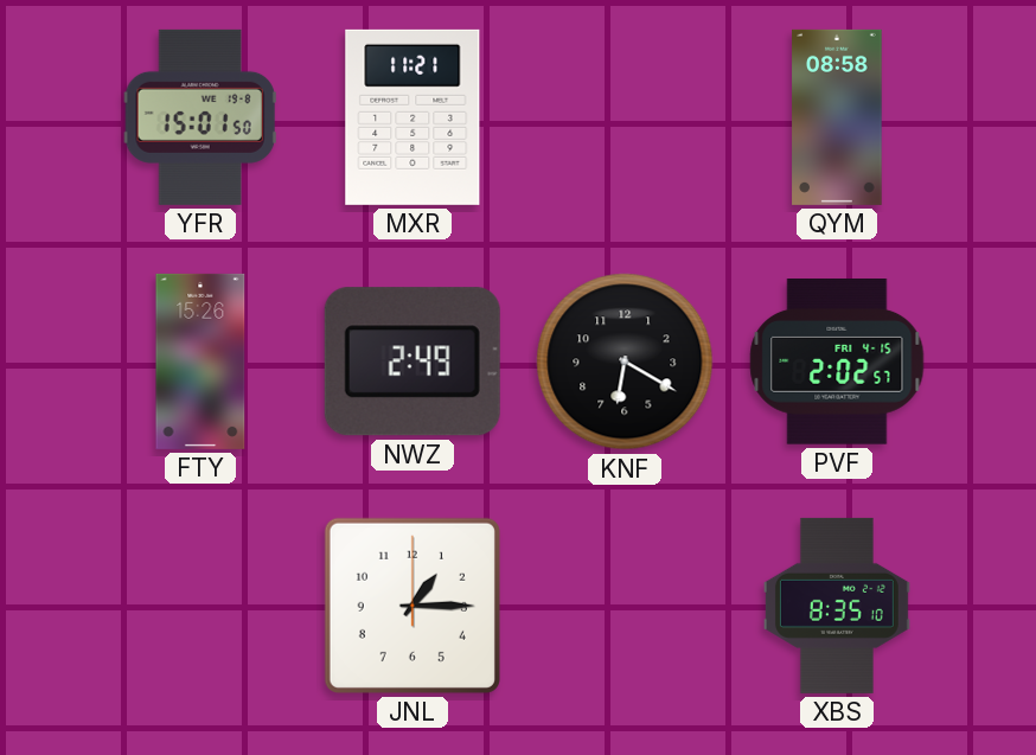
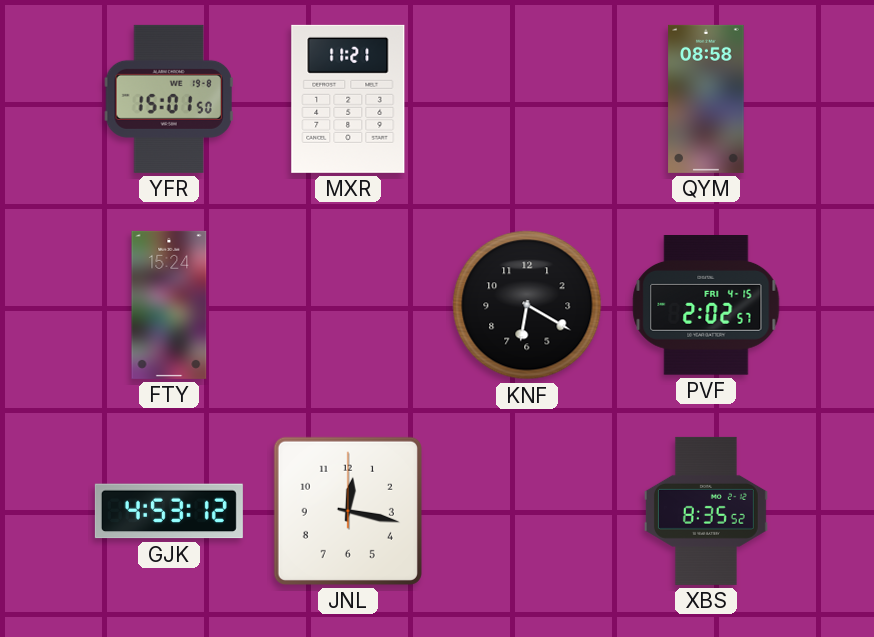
FTY: 15:26 -> 15:24 (169, 305)
NWZ: 2:49 -> none (413, 361)
GJK: none -> 4:53 (169, 511)
JNL: 1:15 -> 12:17 (348, 511)
XBS: 8:35:10 -> 8:35:52 (706, 511)
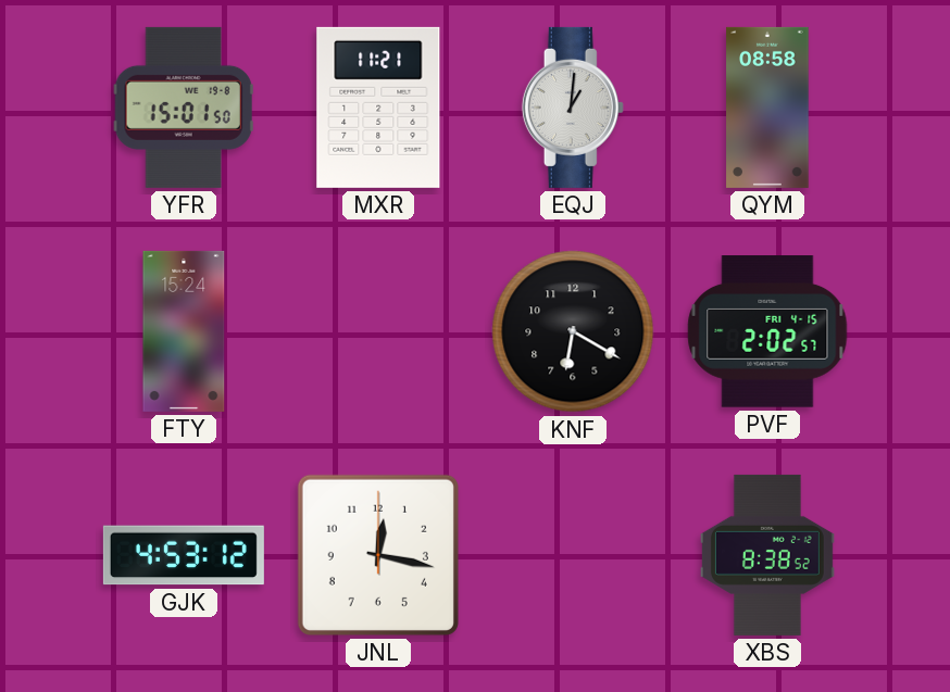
EQJ: none -> 1:01 (573, 108)
XBS: 8:35 -> 8:38 (767, 555)
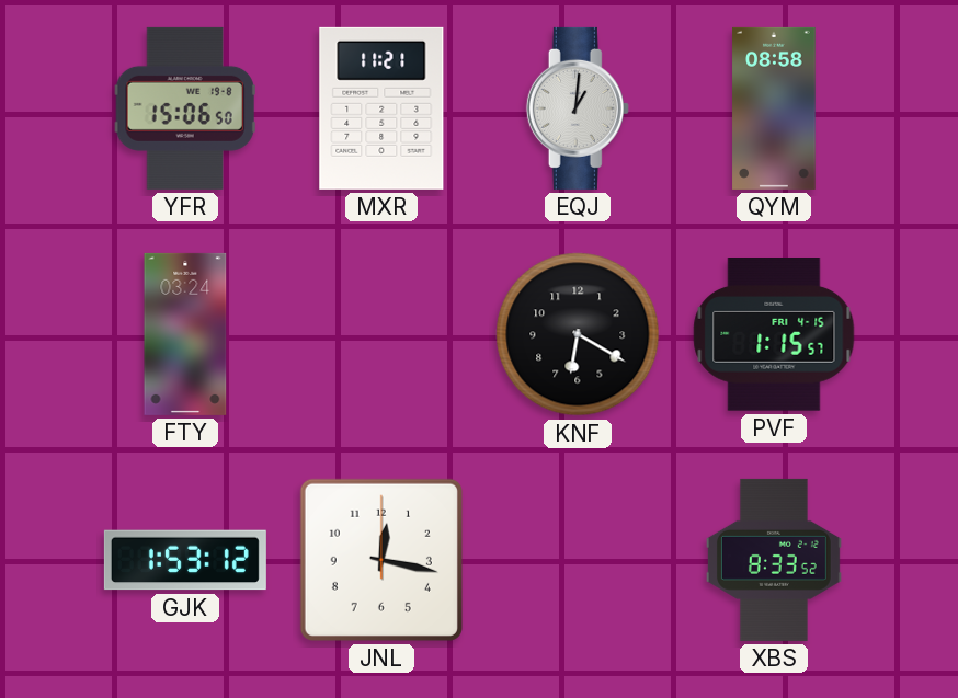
YFR: 15:01 -> 15:06 (185, 108)
FTY: 15:24 -> 03:24 (185, 334)
PVF: 2:02 -> 1:15 (774, 335)
GJK: 4:53 -> 1:53 (185, 560)
XBS: 8:38 -> 8:33 (774, 560)
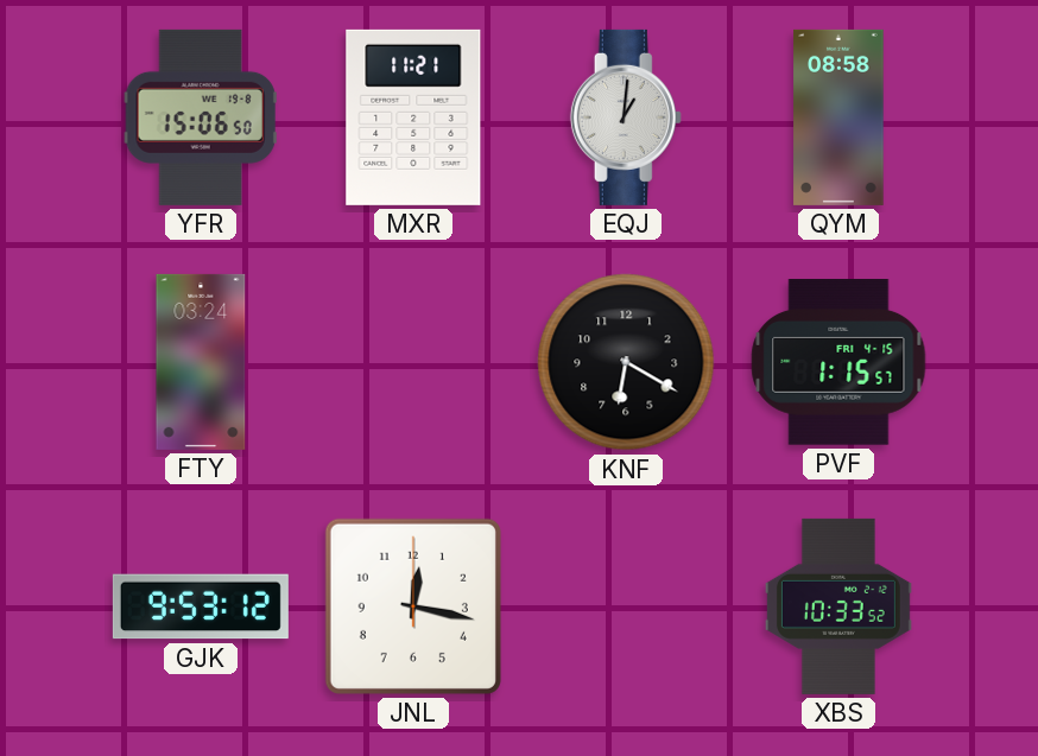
GJK: 1:53 -> 9:53 (201, 606)
XBS: 8:33 -> 10:33 (838, 606)
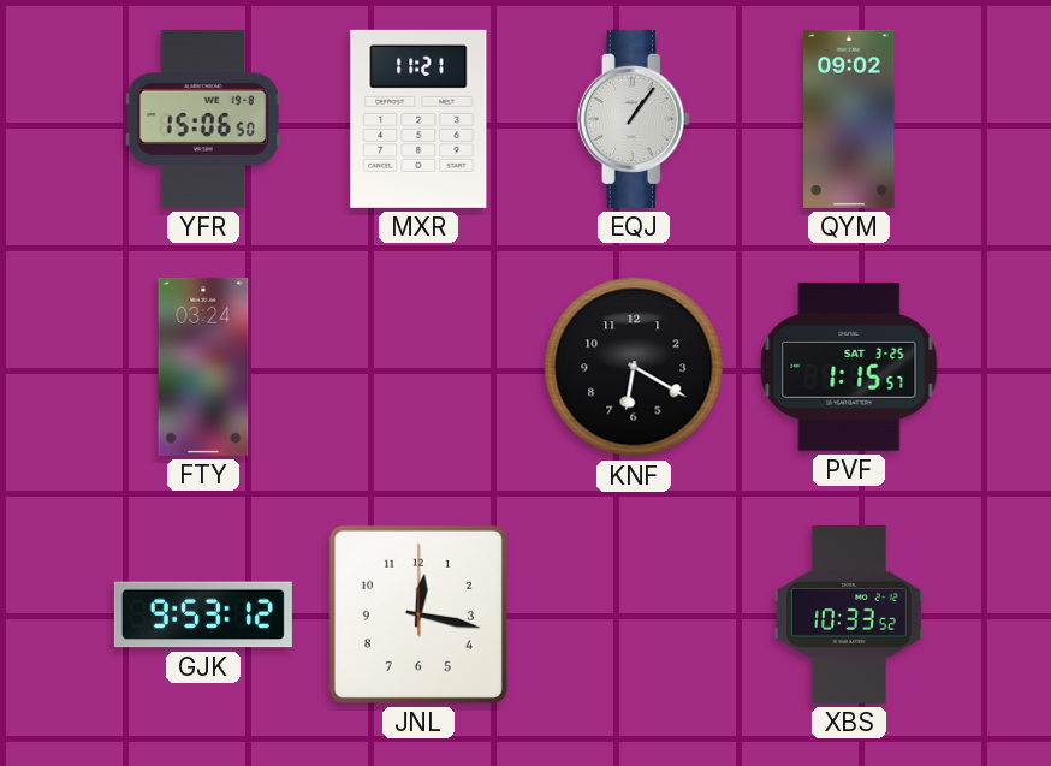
EQJ: 1:01 -> 1:06 (634, 119)
QYM: 08:58 -> 09:02 (849, 119)
PVF date: FRI 4-15 -> SAT 3-25 (849, 368)
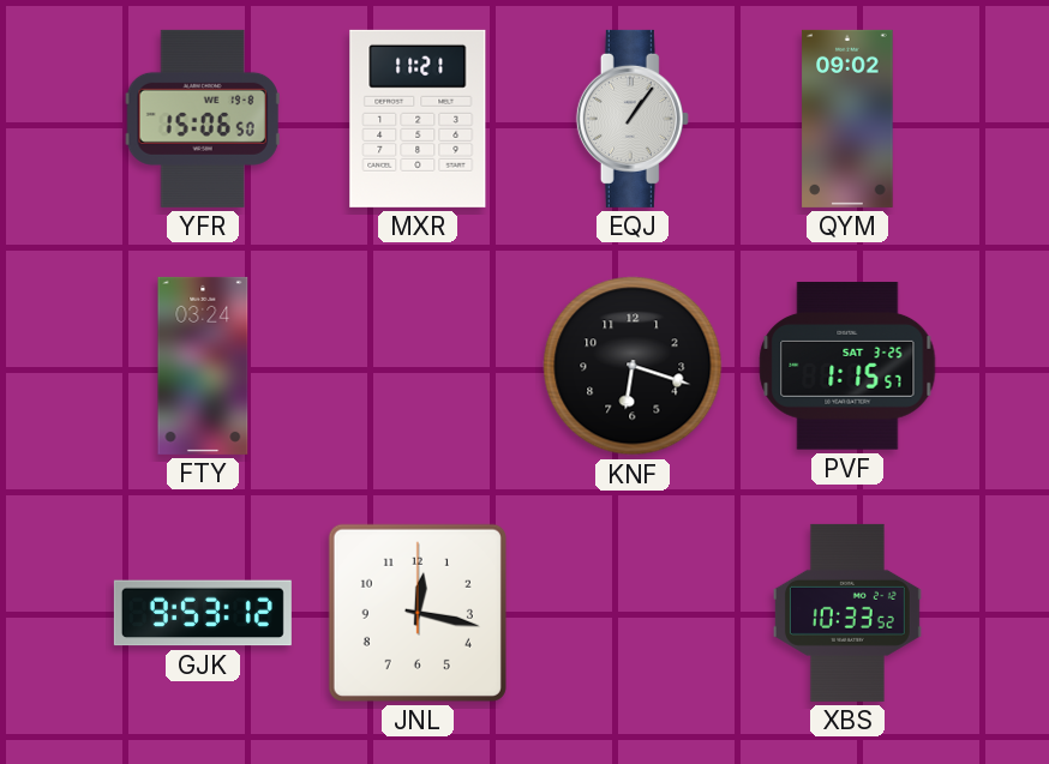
KNF: 6:20 -> 6:18 (633, 366)
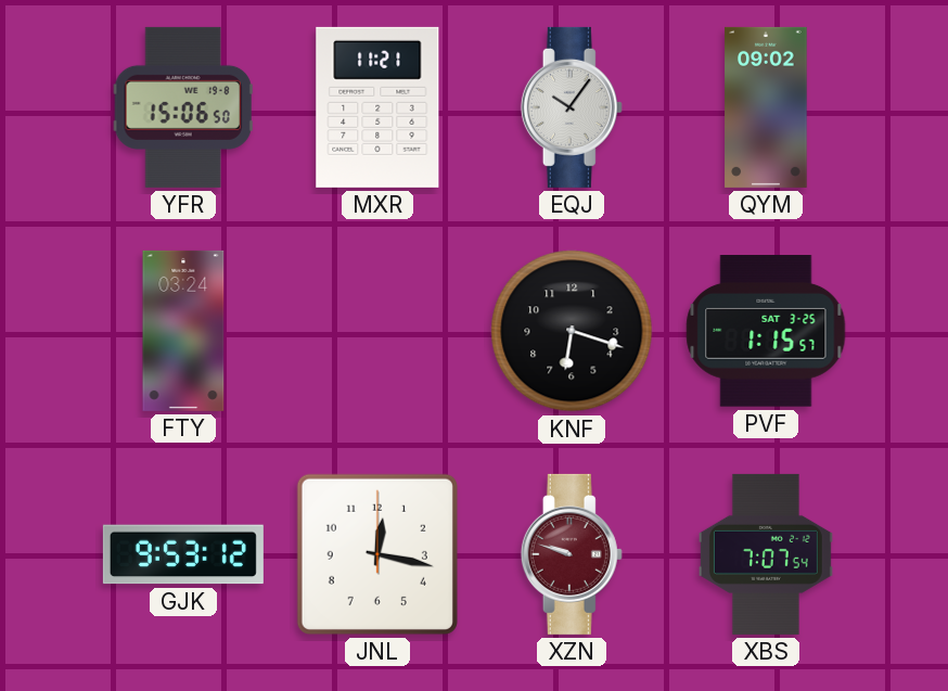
EQJ: 1:06 -> 10:06 (572, 107)
XZN: none -> 9:48 (572, 554)
XBS: 10:33 -> 7:07 (766, 554)
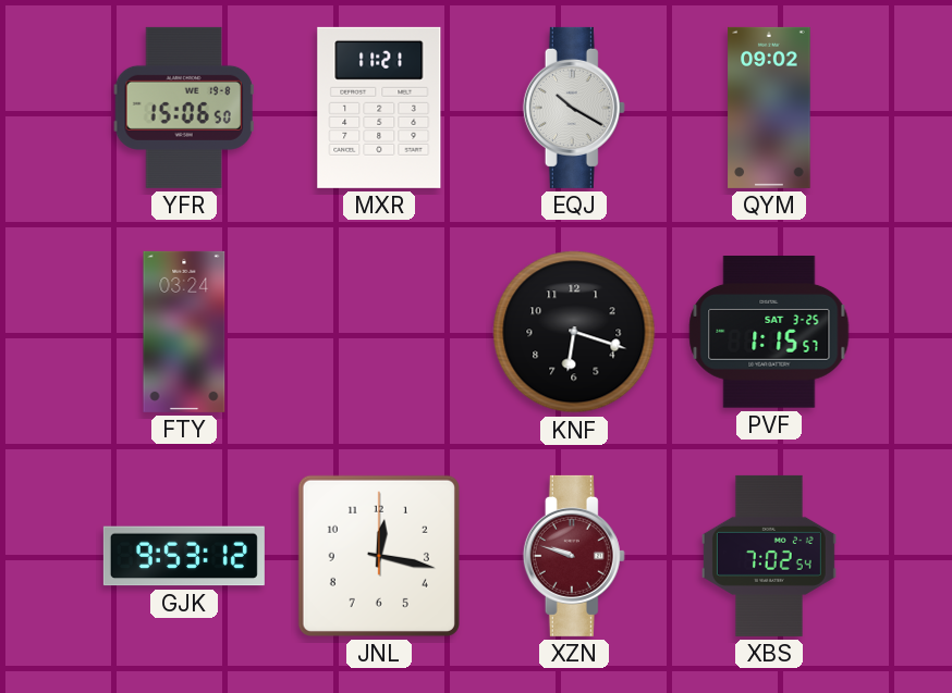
EQJ: 10:06 -> 10:20 (574, 108)
XBS: 7:07 -> 7:02 (769, 556)
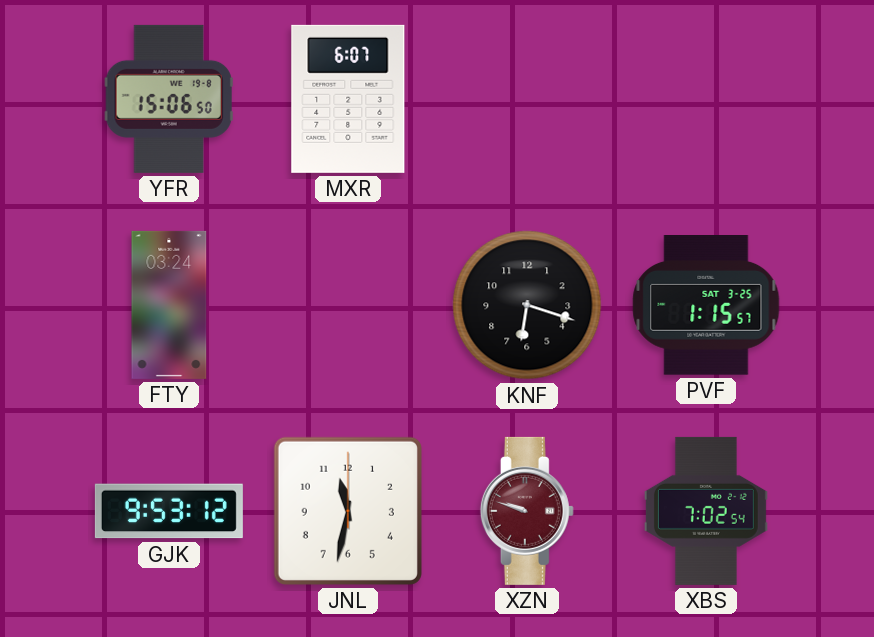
MXR: 11:21 -> 6:07 (348, 99)
EQJ: 10:20 -> none (574, 108)
QYM: 09:02 -> none (769, 108)
JNL: 12:17 -> 11:32 (348, 511)
